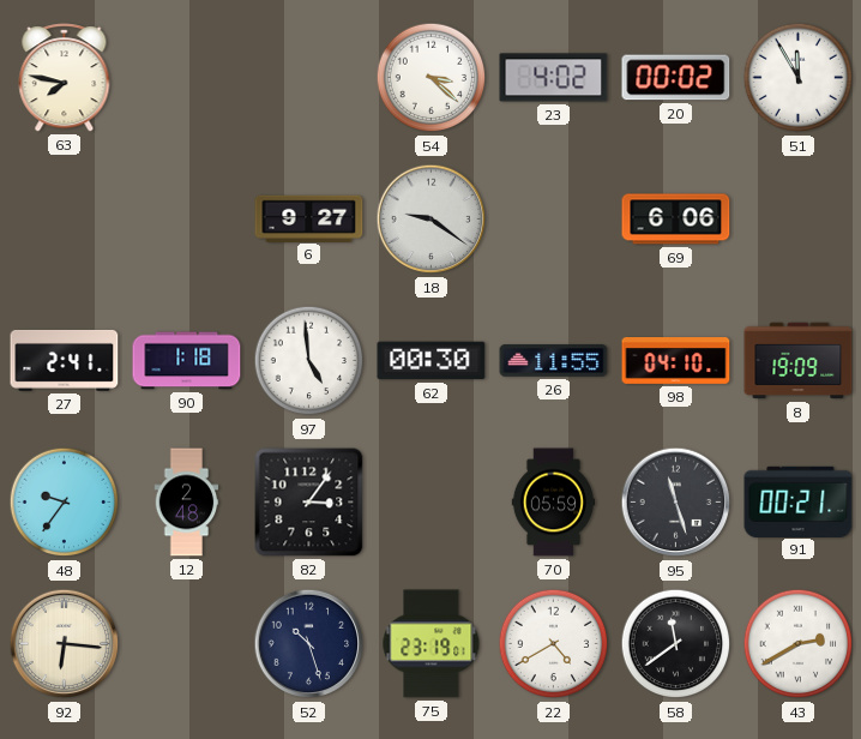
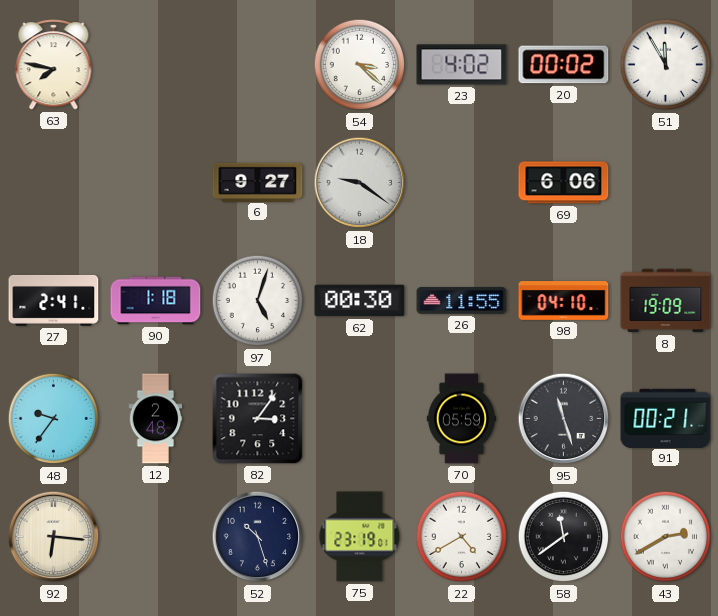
97: 4:59 -> 5:03 (258, 301)
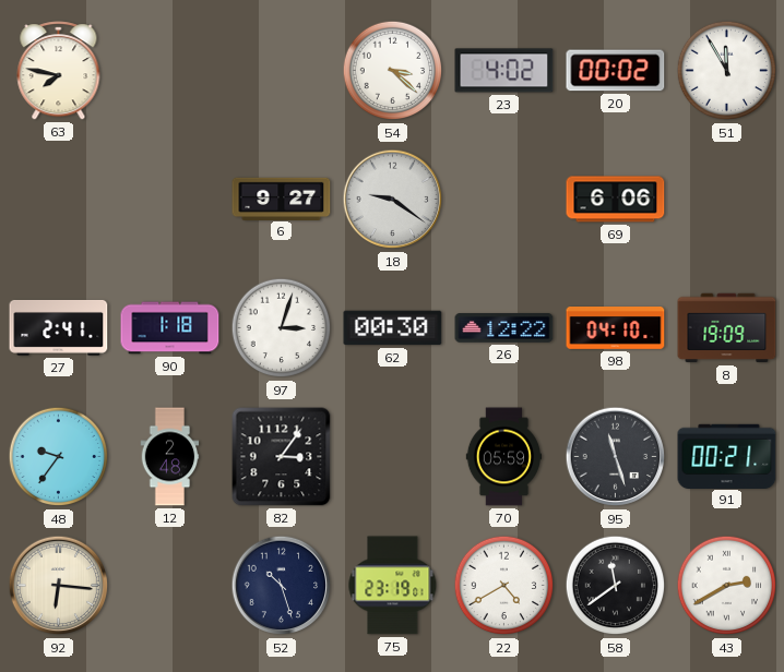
97: 5:03 -> 3:03 (282, 328)
26: 11:55 -> 12:22 (504, 328)
